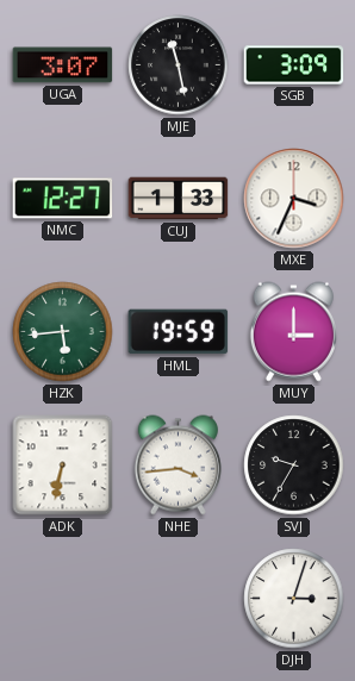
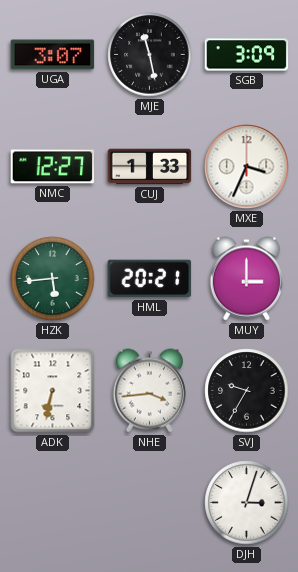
HML: 19:59 -> 20:21 (150, 279)
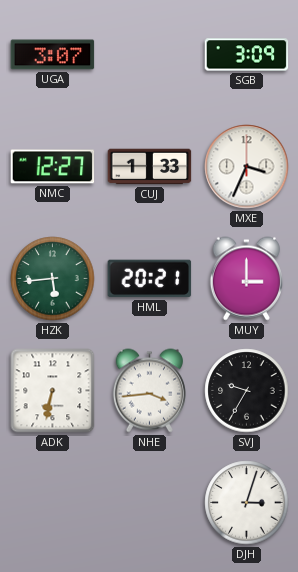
MJE: 11:28 -> none (150, 55)
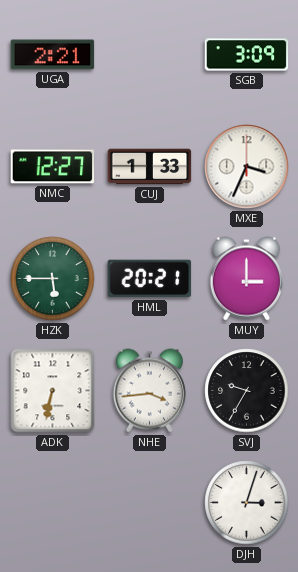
UGA: 3:07 -> 2:21 (53, 55)
HZK: 5:44 -> 5:45 (53, 279)
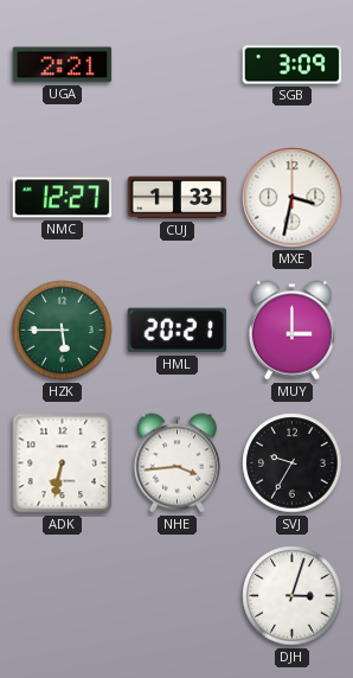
MXE: 3:34 -> 3:32 (293, 198)
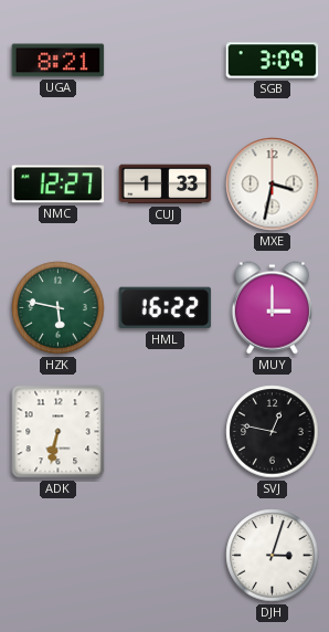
UGA: 2:21 -> 8:21 (59, 61)
HZK: 5:45 -> 5:47 (59, 308)
HML: 20:21 -> 16:22 (166, 308)
NHE: 3:44 -> none (176, 463)
SVJ: 9:35 -> 12:47 (273, 432)
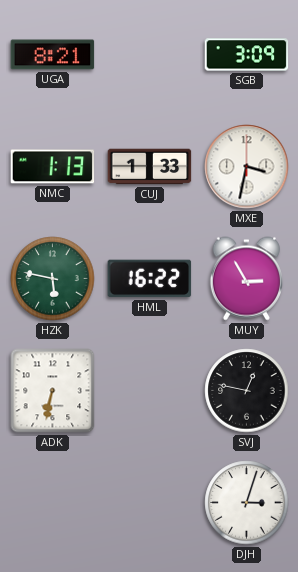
NMC: 12:27 -> 1:13 (53, 167)
MUY: 3:00 -> 2:55 (246, 279)
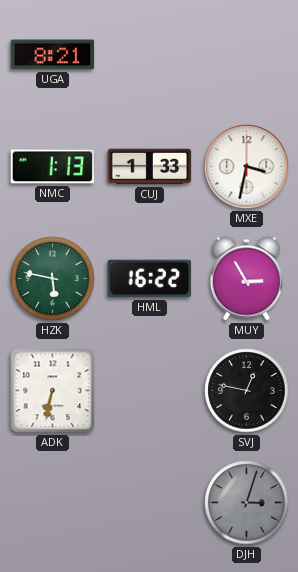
SGB: 3:09 -> none (247, 55)
DJH dial: white -> grey (247, 503)
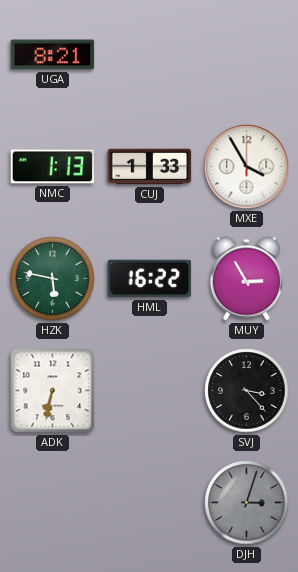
MXE: 3:32 -> 3:55 (247, 167)
SVJ: 12:47 -> 3:23 (247, 391)
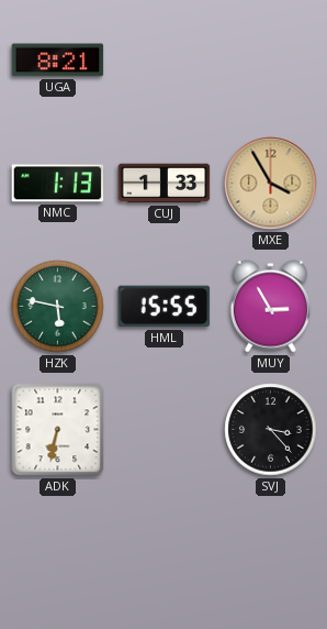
MXE dial: white -> champagne (271, 184)
HML: 16:22 -> 15:55 (165, 307)
DJH: 3:03 -> none (247, 503)
